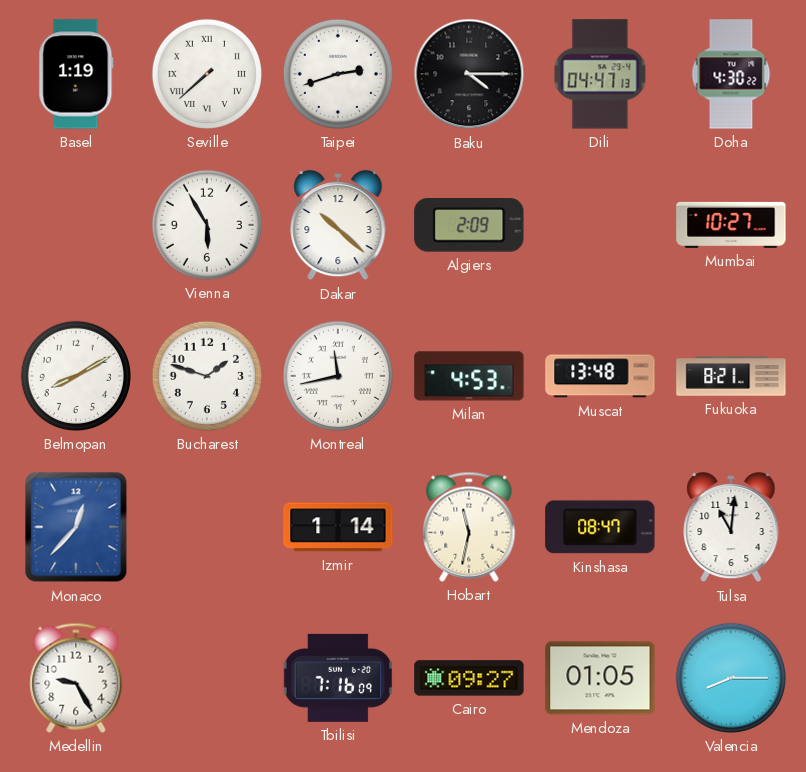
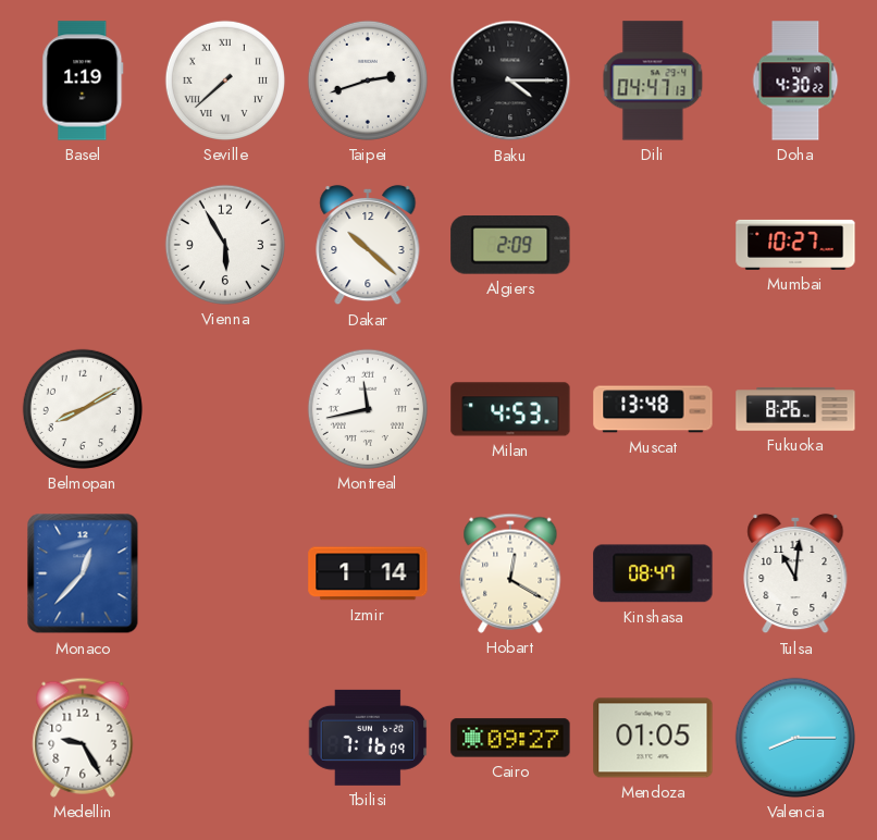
Bucharest: 1:48 -> none (207, 376)
Fukuoka: 8:21 -> 8:26 (795, 409)
Hobart: 11:32 -> 12:20 (510, 573)
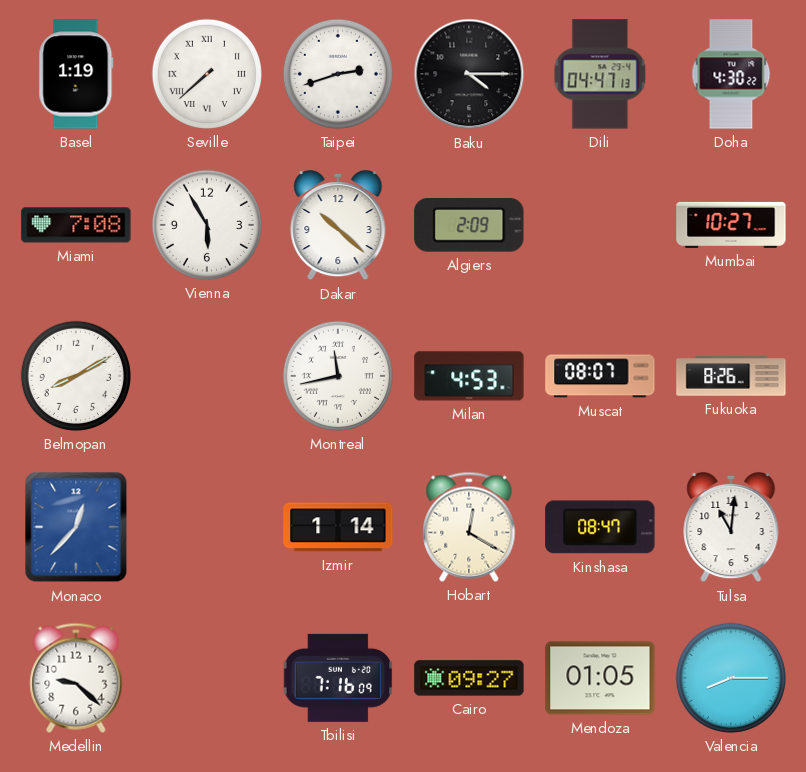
Miami: none -> 7:08 (76, 225)
Muscat: 13:48 -> 08:07 (600, 376)
Medellin: 9:25 -> 9:22 (76, 678)
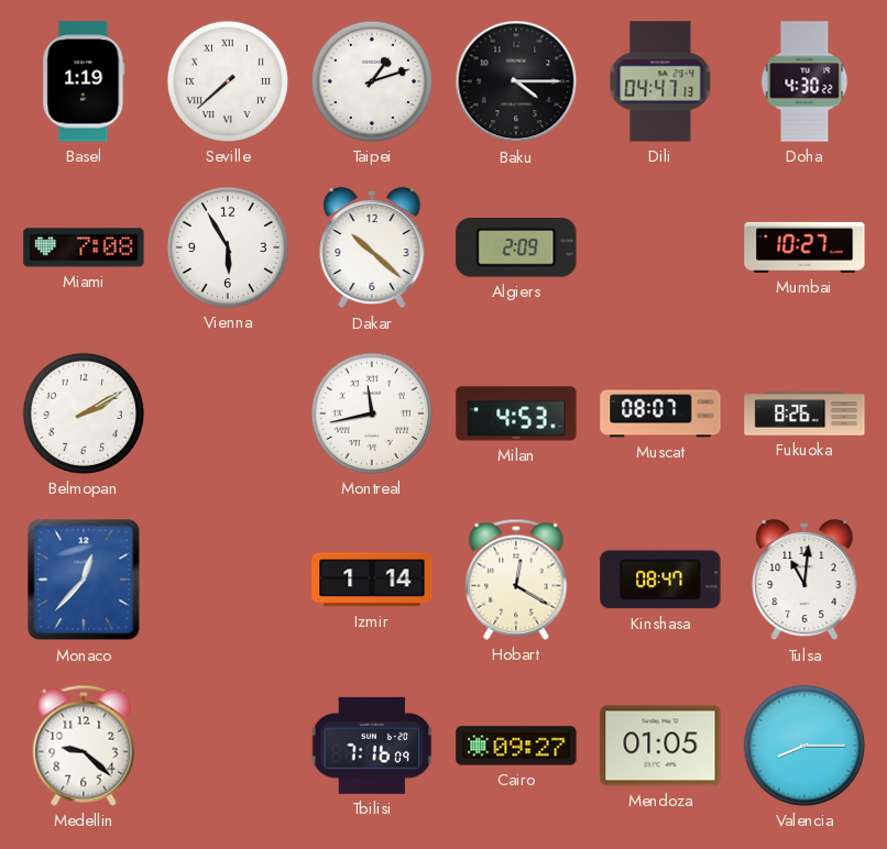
Taipei: 2:42 -> 1:12 (372, 81)
Belmopan: 8:10 -> 2:10 (84, 414)
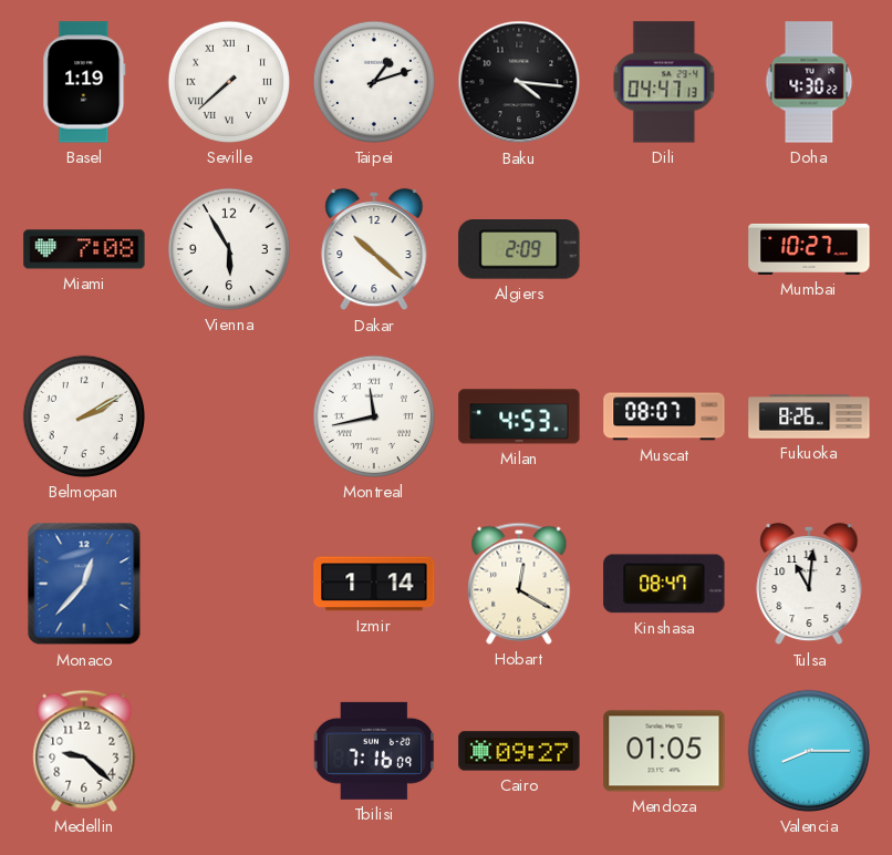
Baku: 4:15 -> 4:16 (519, 82)
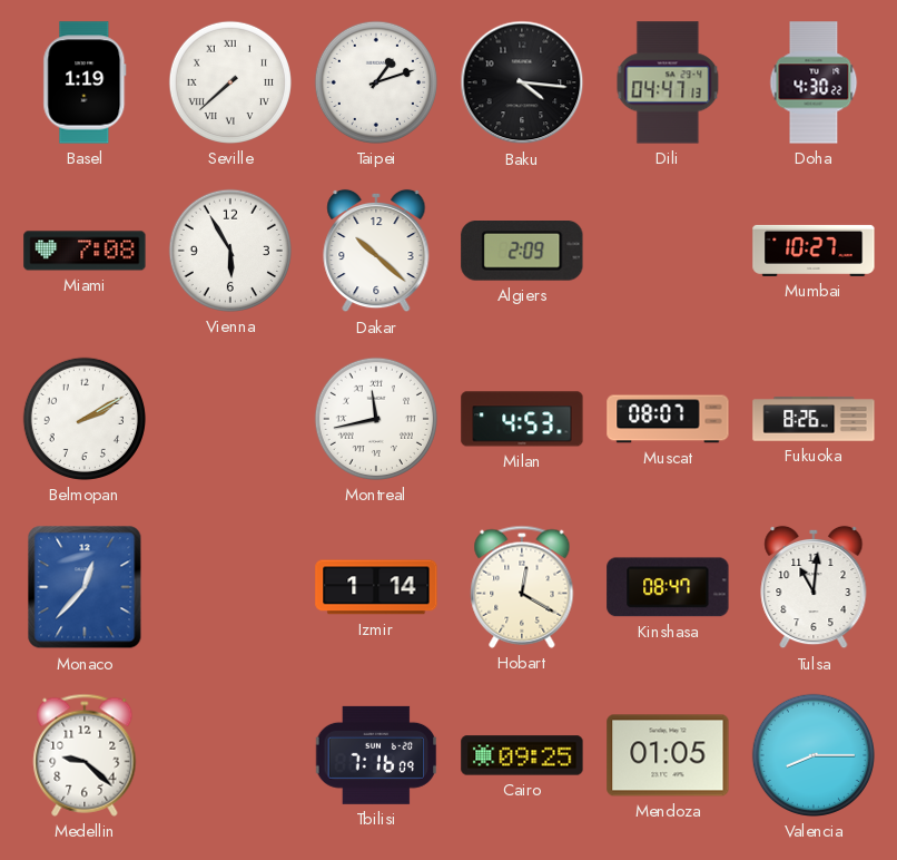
Cairo: 09:27 -> 09:25 (522, 755)
